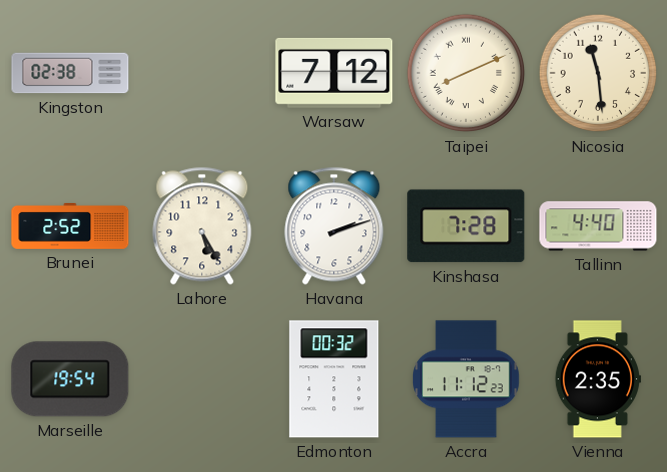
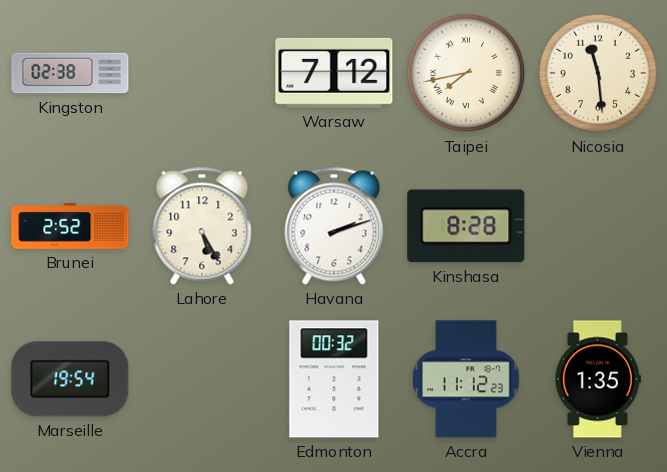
Taipei: 8:11 -> 7:43 (466, 73)
Kinshasa: 7:28 -> 8:28 (466, 226)
Tallinn: 4:40 -> none (598, 226)
Vienna: 2:35 -> 1:35 (598, 379)
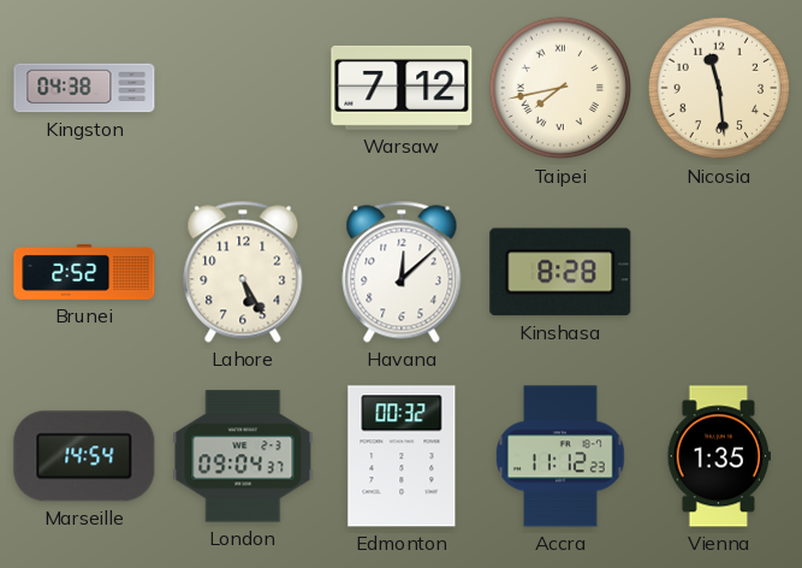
Kingston: 02:38 -> 04:38 (84, 88)
Havana: 2:12 -> 12:08 (402, 272)
Marseille: 19:54 -> 14:54 (84, 456)
London: none -> 09:04 (243, 456)
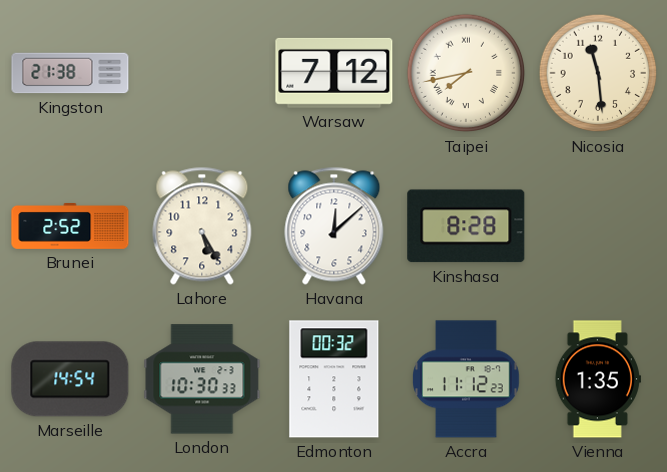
Kingston: 04:38 -> 21:38 (70, 73)
London: 09:04 -> 10:30 (202, 379)
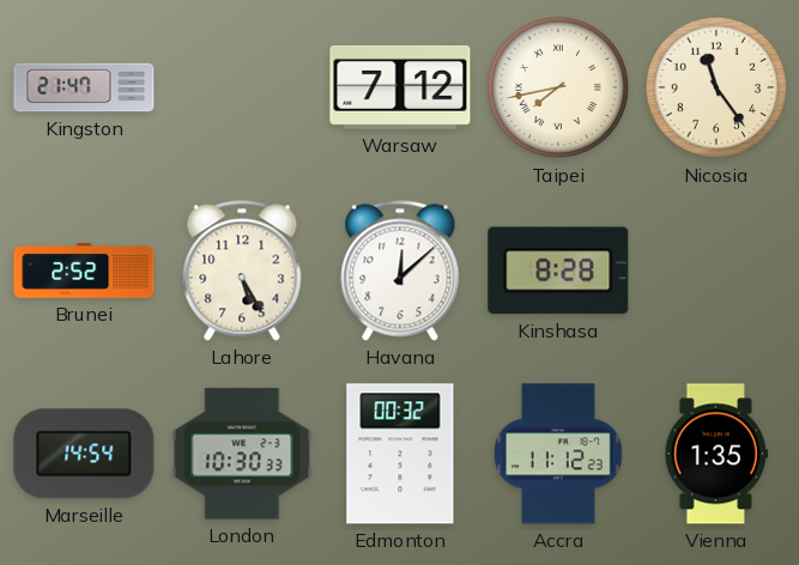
Kingston: 21:38 -> 21:47 (84, 87)
Nicosia: 11:29 -> 11:24 (716, 87)
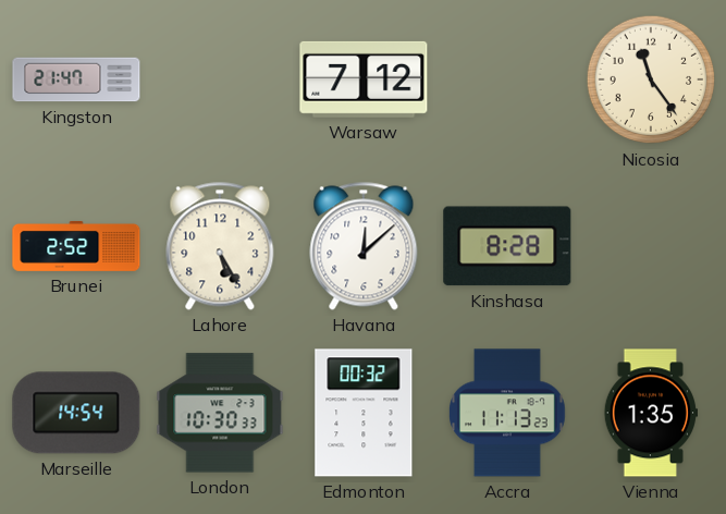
Taipei: 7:43 -> none (558, 87)
Accra: 11:12 -> 11:13 (508, 413)
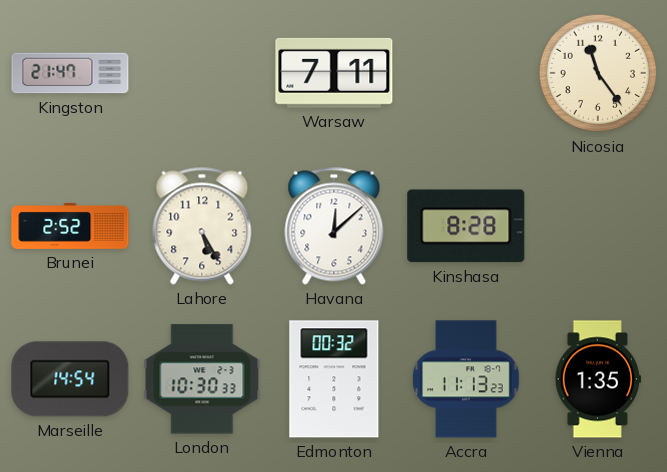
Warsaw: 7:12 -> 7:11 (334, 73)
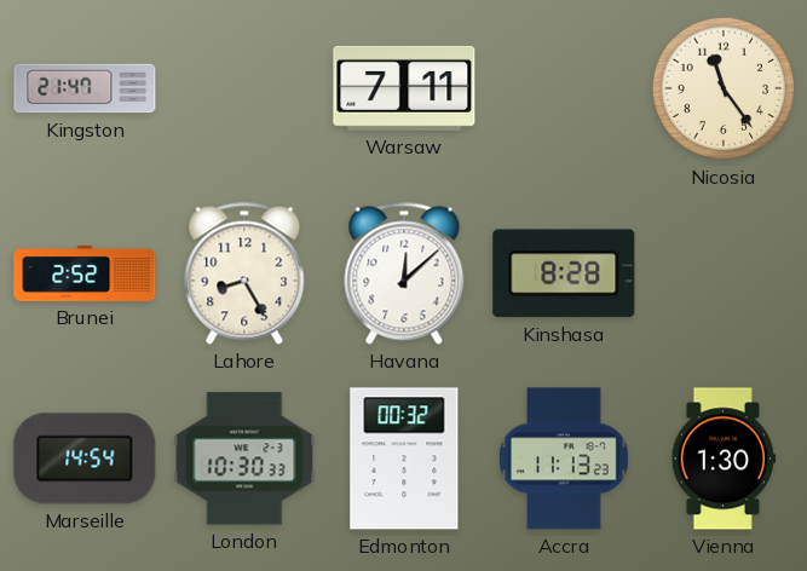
Lahore: 5:25 -> 8:25 (244, 273)
Vienna: 1:35 -> 1:30 (724, 458)
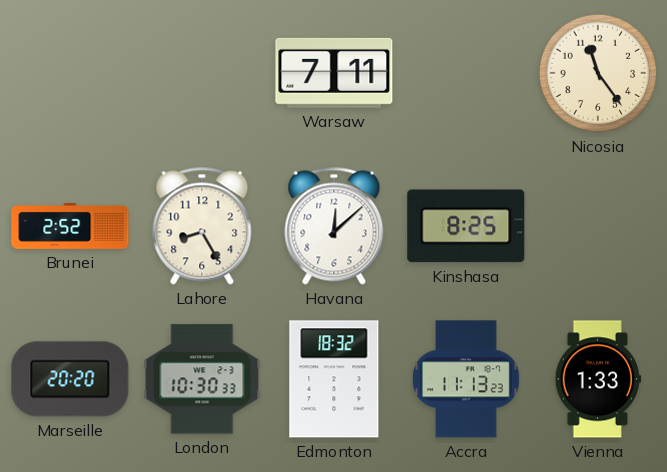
Kingston: 21:47 -> none (85, 88)
Kinshasa: 8:28 -> 8:25 (466, 226)
Marseille: 14:54 -> 20:20 (70, 379)
Edmonton: 00:32 -> 18:32 (334, 379)
Vienna: 1:30 -> 1:33 (598, 379)
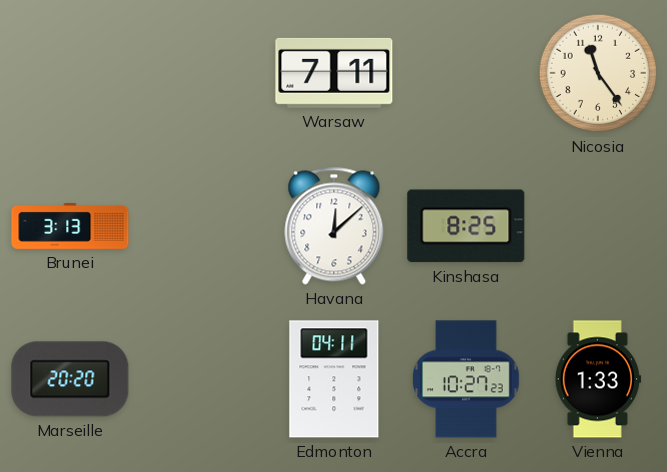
Brunei: 2:52 -> 3:13 (70, 226)
Lahore: 8:25 -> none (202, 226)
London: 10:30 -> none (202, 379)
Edmonton: 18:32 -> 04:11 (334, 379)
Accra: 11:13 -> 10:27 (467, 379)
